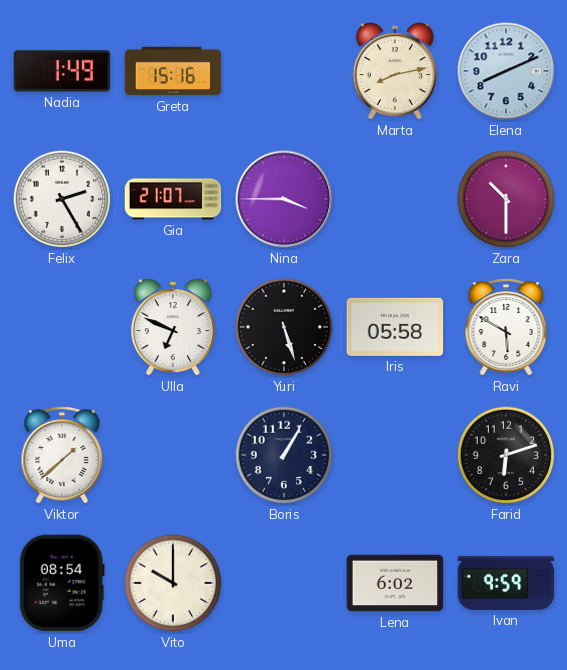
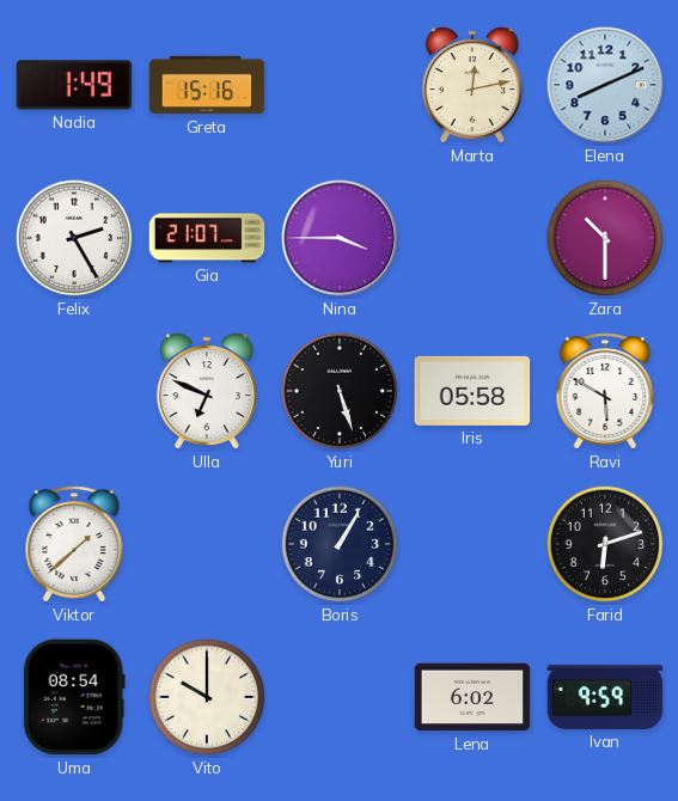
Marta: 8:13 -> 12:13 (472, 86)
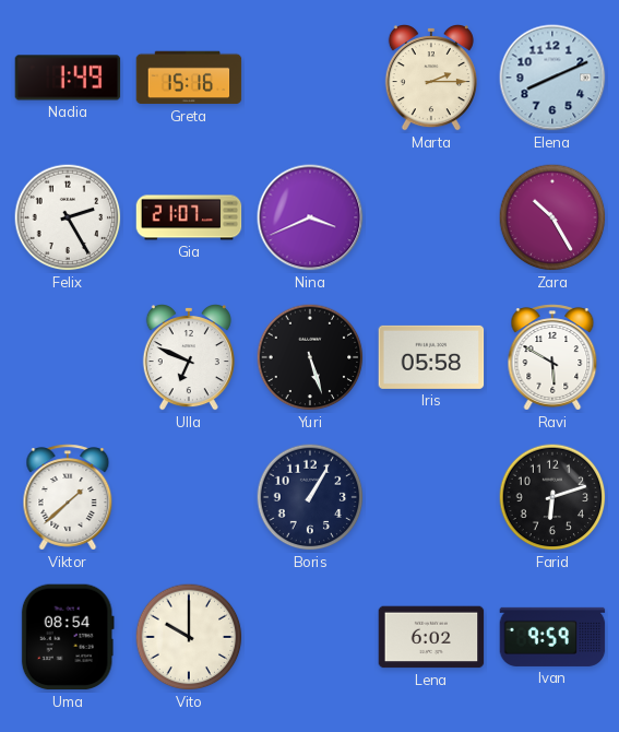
Marta: 12:13 -> 2:15 (431, 79)
Nina: 3:45 -> 3:41 (310, 217)
Zara: 10:30 -> 10:25 (552, 217)
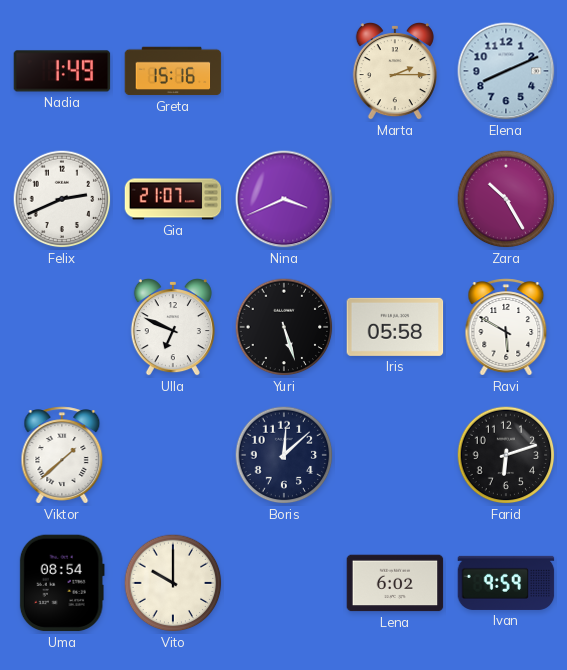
Felix: 2:25 -> 2:41 (62, 199)
Boris: 1:05 -> 12:08 (284, 455)
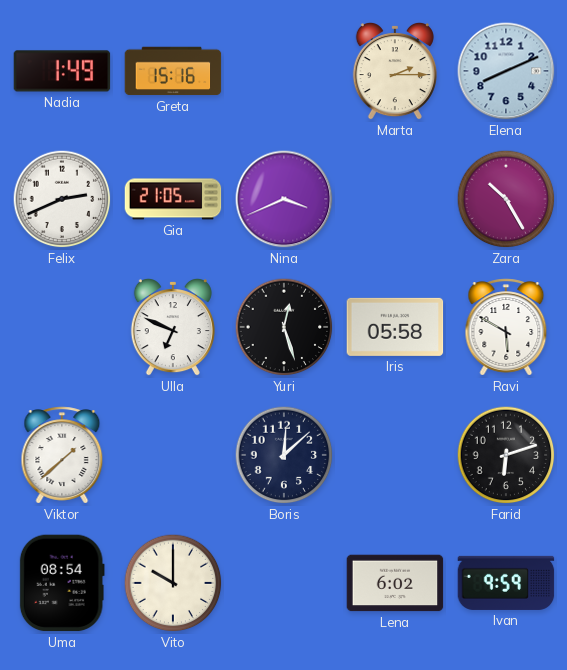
Gia: 21:07 -> 21:05 (173, 199)
Yuri: 5:27 -> 12:27 (284, 327)
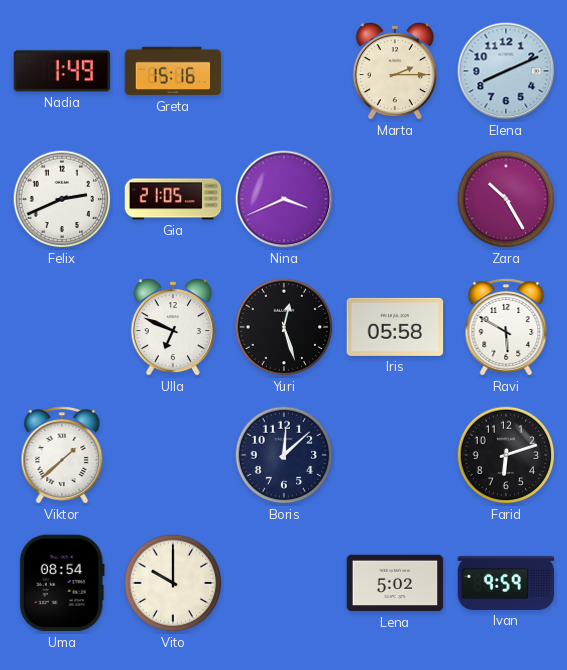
Lena: 6:02 -> 5:02 (395, 583)
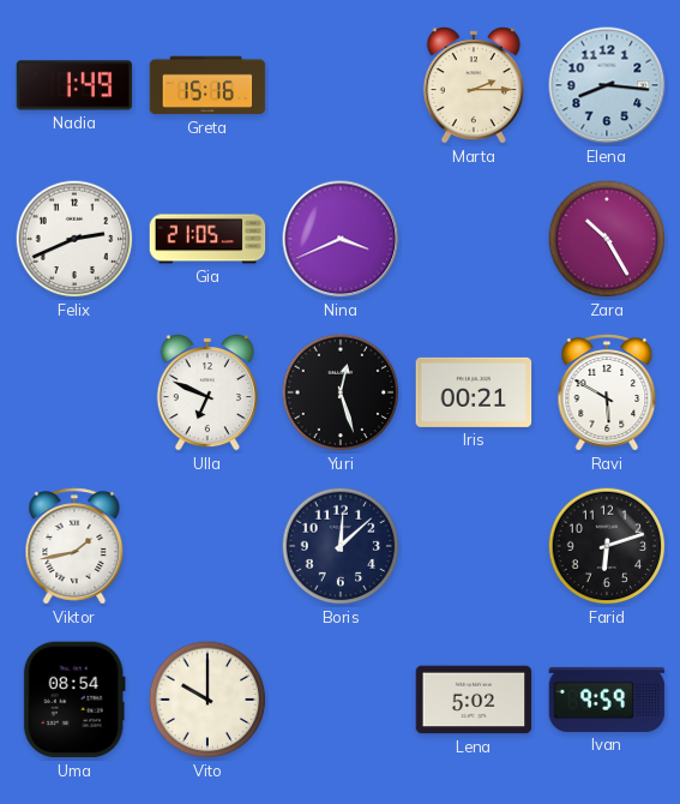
Elena: 8:11 -> 8:16 (607, 85)
Iris: 05:58 -> 00:21 (474, 392)
Viktor: 1:38 -> 1:43 (74, 546)
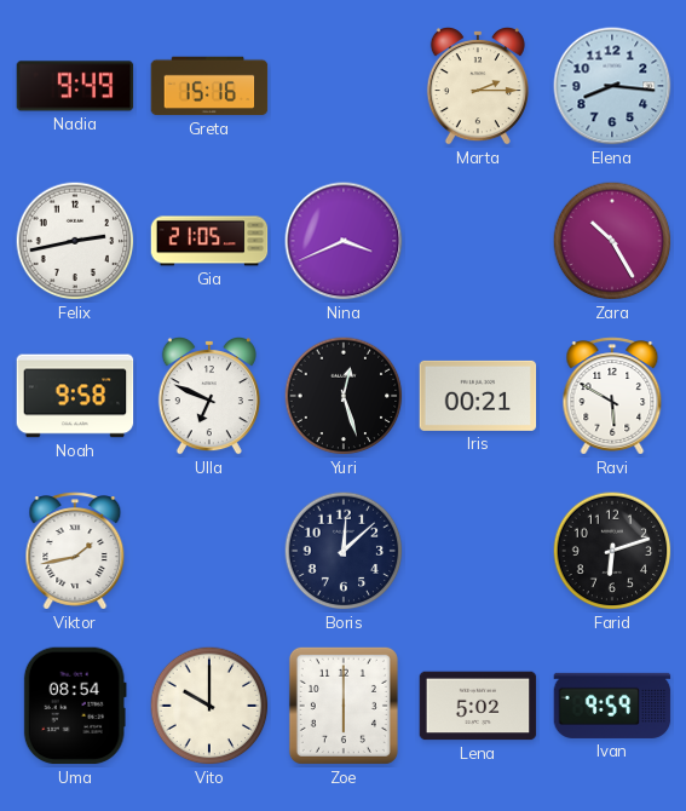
Nadia: 1:49 -> 9:49 (75, 86)
Felix: 2:41 -> 2:43 (75, 241)
Noah: none -> 9:58 (75, 396)
Zoe: none -> 6:00 (344, 706)
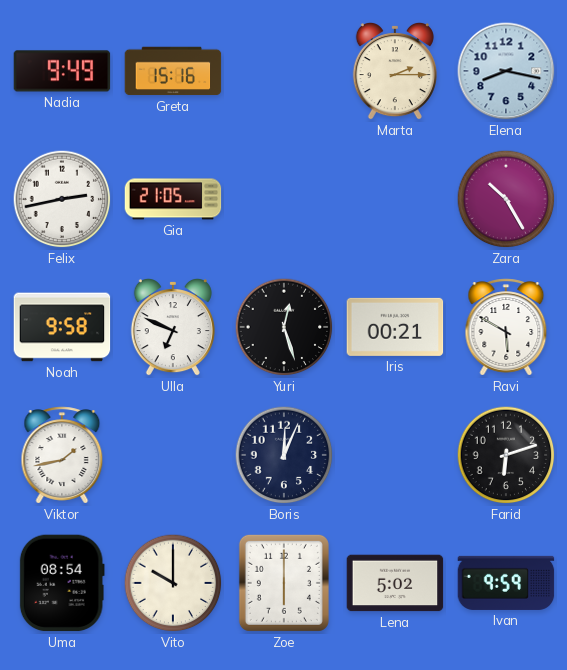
Elena: 8:16 -> 8:17 (506, 71)
Nina: 3:41 -> none (344, 241)
Boris: 12:08 -> 12:04 (284, 455)
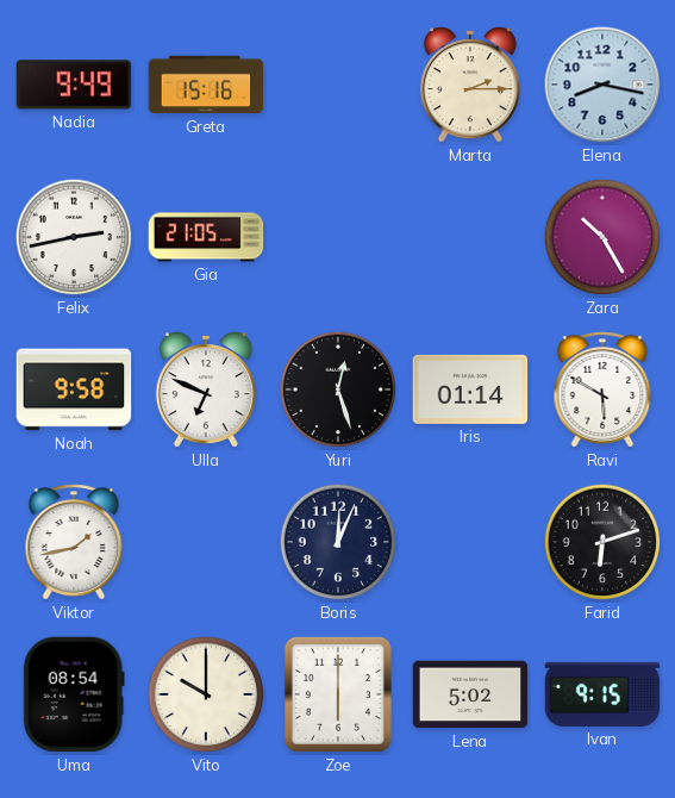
Iris: 00:21 -> 01:14 (470, 389)
Ivan: 9:59 -> 9:15 (602, 694)
